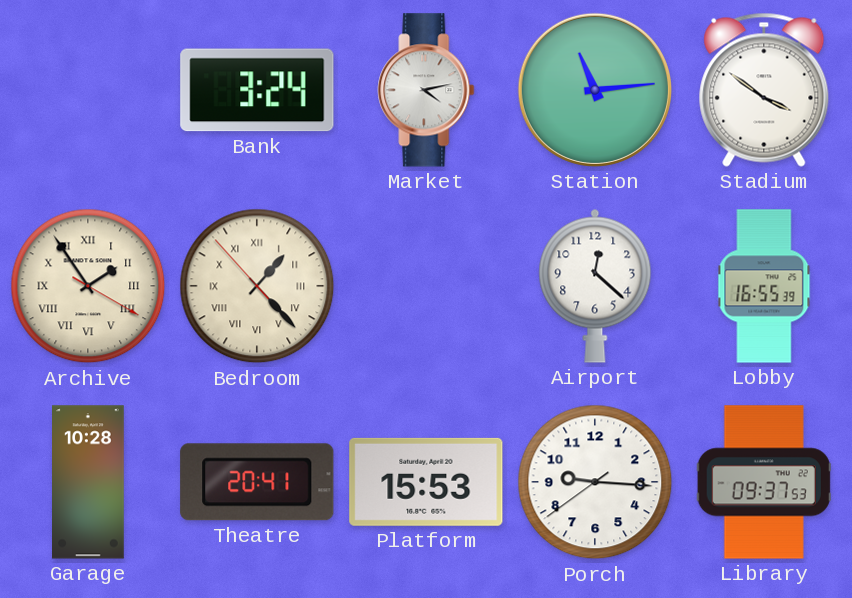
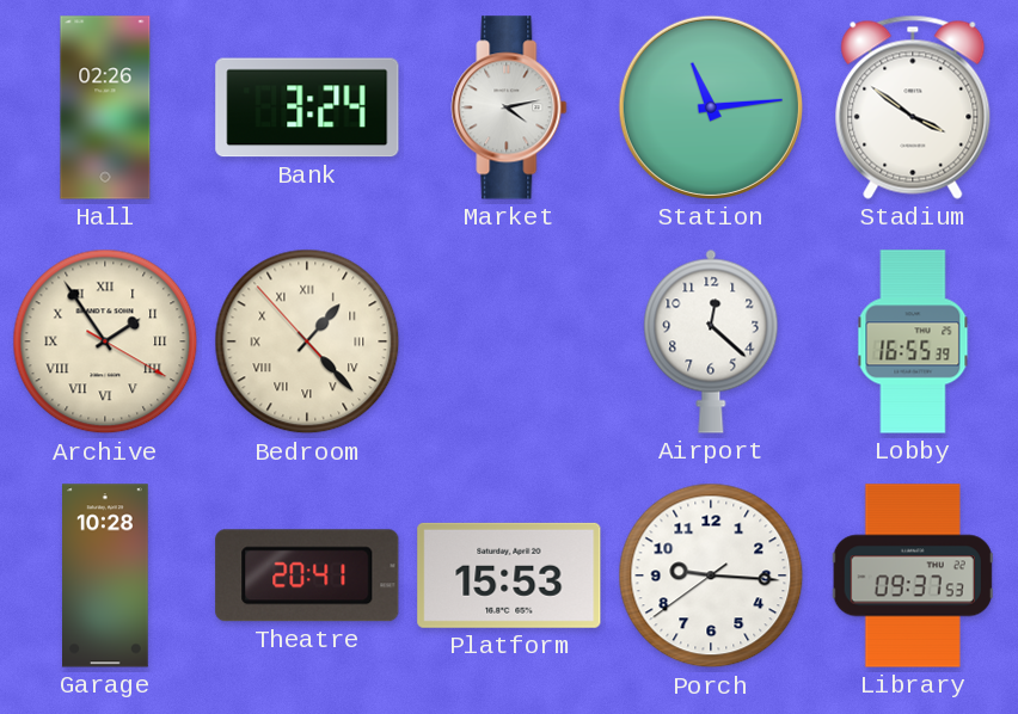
Hall: none -> 02:26 (105, 107)
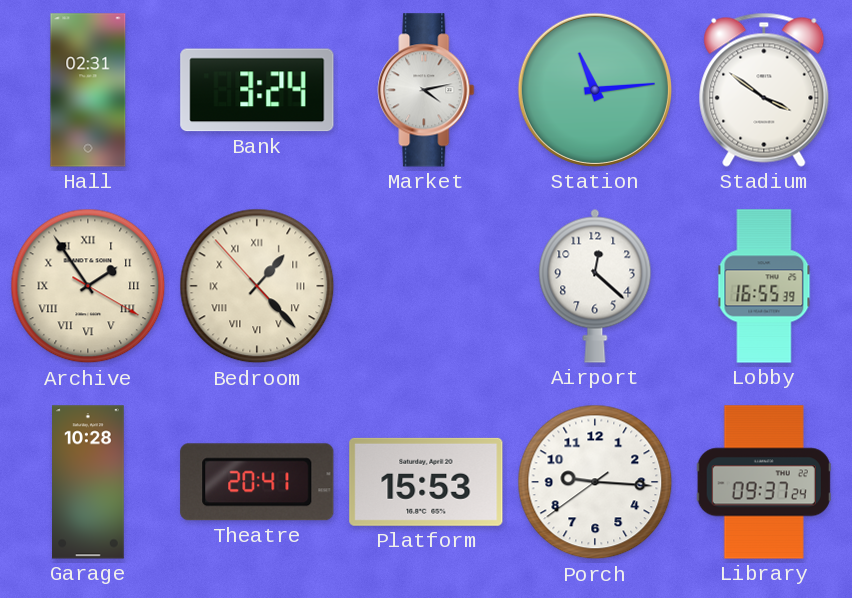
Hall: 02:26 -> 02:31 (88, 90)
Library: 09:37:53 -> 09:37:24 (764, 482)
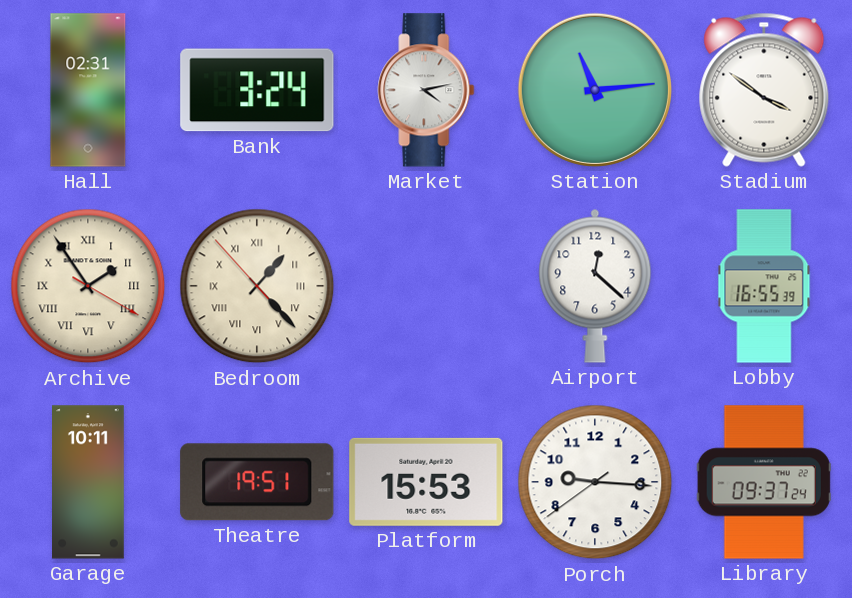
Garage: 10:28 -> 10:11 (88, 482)
Theatre: 20:41 -> 19:51 (257, 482)
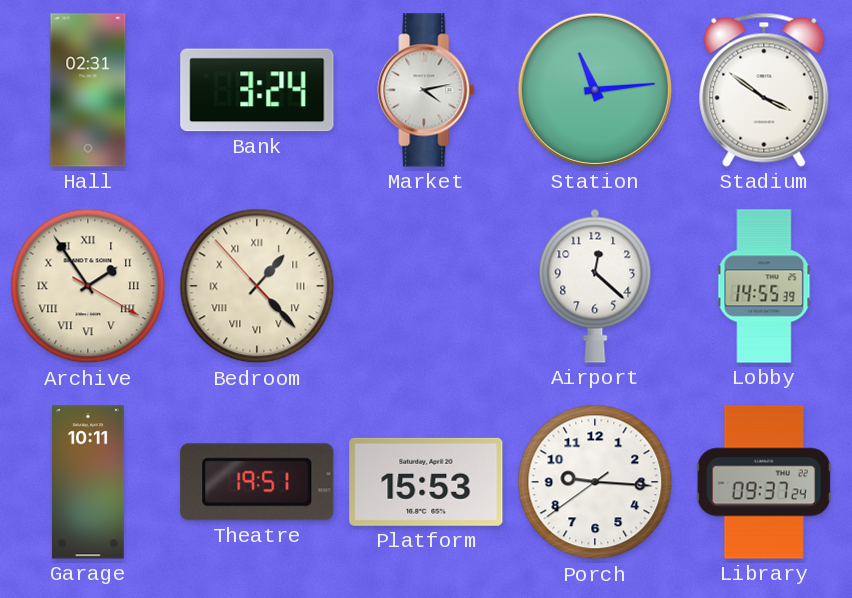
Lobby: 16:55 -> 14:55 (764, 286)
